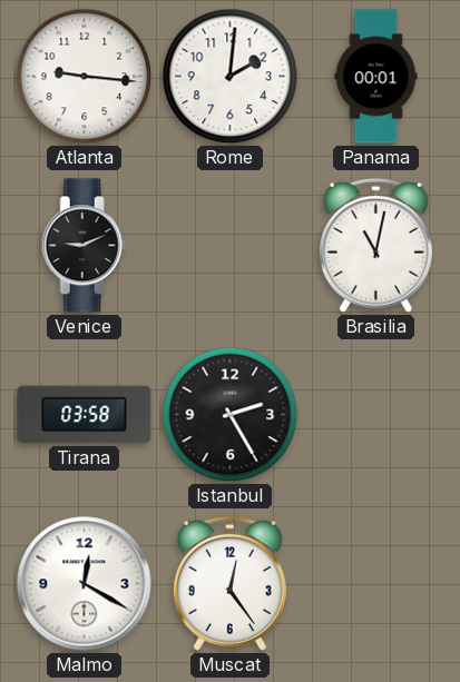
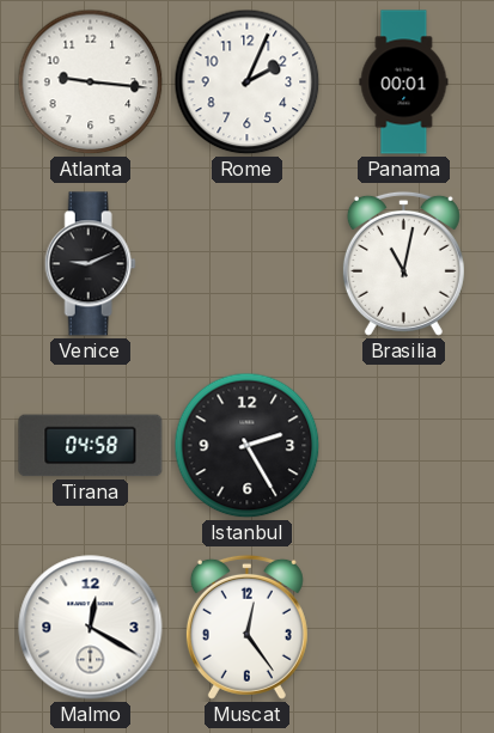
Rome: 2:01 -> 2:04 (248, 83)
Tirana: 03:58 -> 04:58 (91, 446)
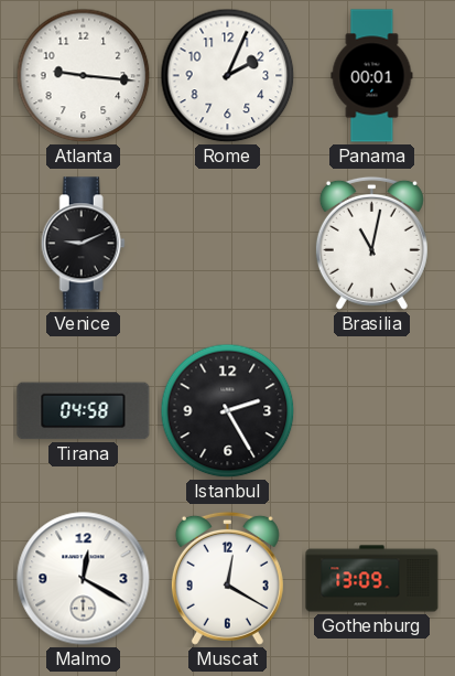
Muscat: 12:24 -> 12:20 (227, 578)
Gothenburg: none -> 13:09 (372, 579)
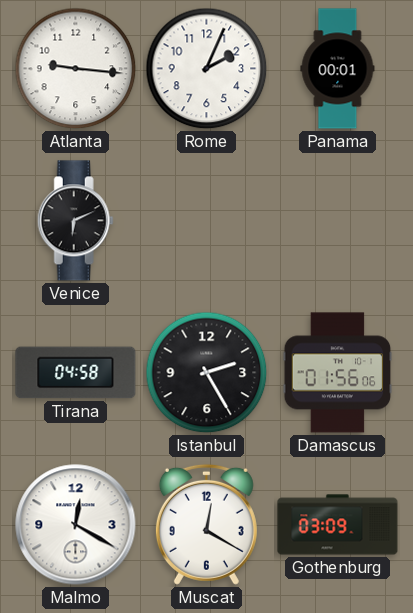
Venice: 9:11 -> 6:11 (75, 221)
Brasilia: 11:02 -> none (371, 243)
Damascus: none -> 01:56 (338, 373)
Gothenburg: 13:09 -> 03:09 (338, 525)
